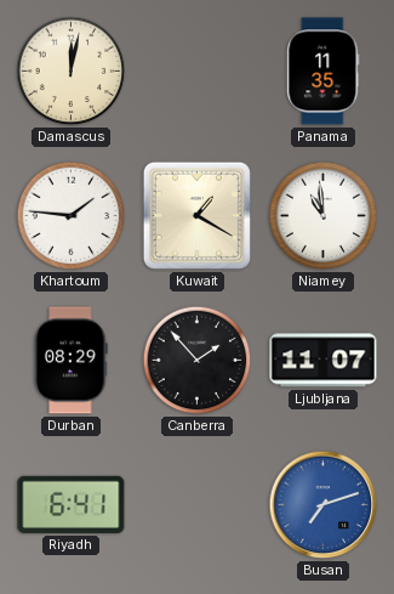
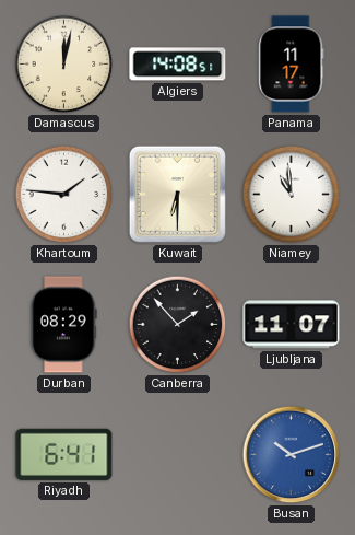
Algiers: none -> 14:08 (178, 65)
Panama: 11:35 -> 11:17 (292, 65)
Kuwait: 1:20 -> 6:30 (177, 194)
Busan: 7:12 -> 10:12 (292, 455)
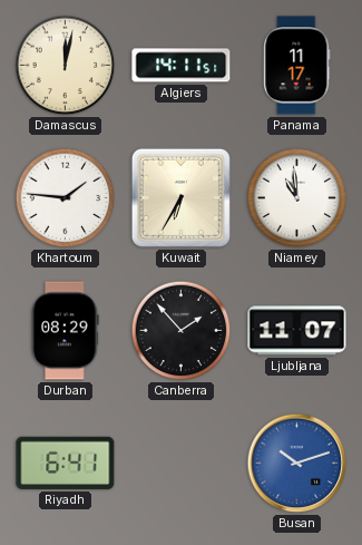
Algiers: 14:08 -> 14:11 (182, 66)
Kuwait: 6:30 -> 6:35 (180, 197)
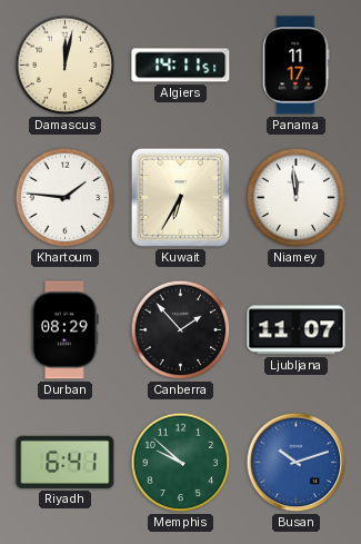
Niamey: 10:59 -> 11:59 (297, 198)
Memphis: none -> 9:52 (181, 463)
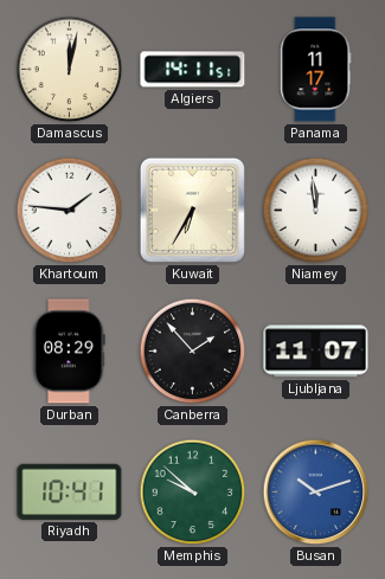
Riyadh: 6:41 -> 10:41 (70, 491)
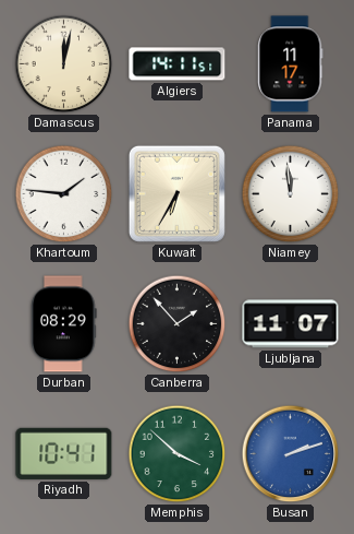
Memphis: 9:52 -> 3:52 (178, 454)
Busan: 10:12 -> 2:12 (291, 454)
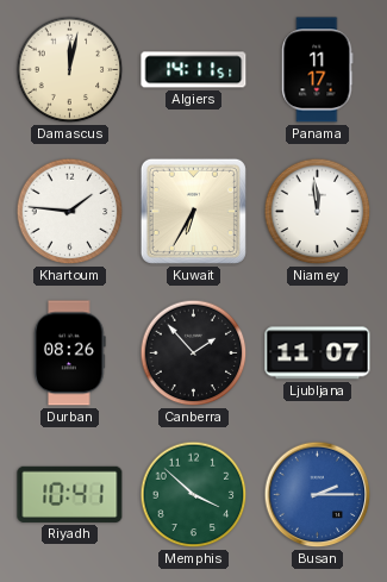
Durban: 08:29 -> 08:26 (70, 353)
Busan: 2:12 -> 2:15 (318, 495)
